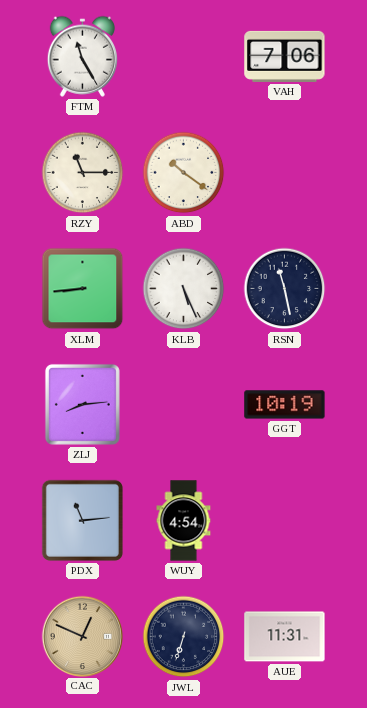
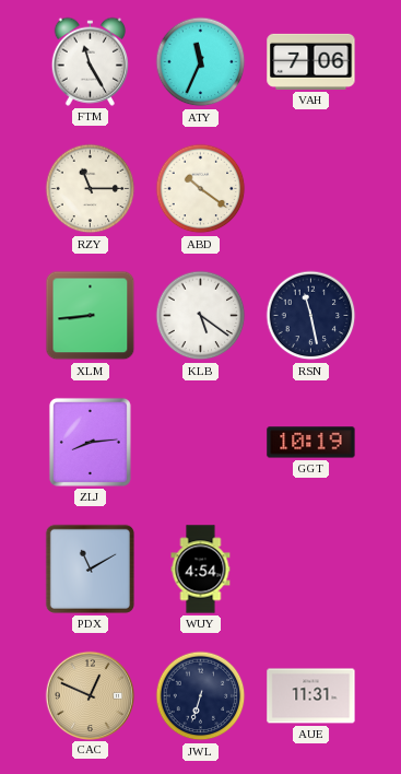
ATY: none -> 11:34 (201, 62)
KLB: 5:26 -> 5:21 (201, 316)
PDX: 11:14 -> 11:10 (90, 568)
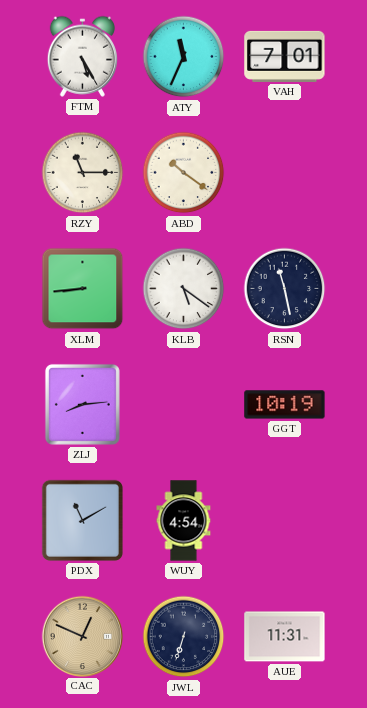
FTM: 11:25 -> 5:25 (82, 56)
VAH: 7:06 -> 7:01 (285, 56)
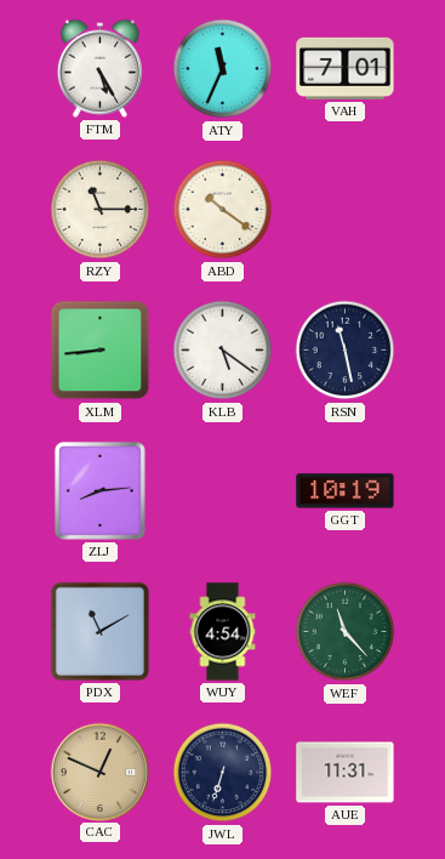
WEF: none -> 11:23 (346, 632)
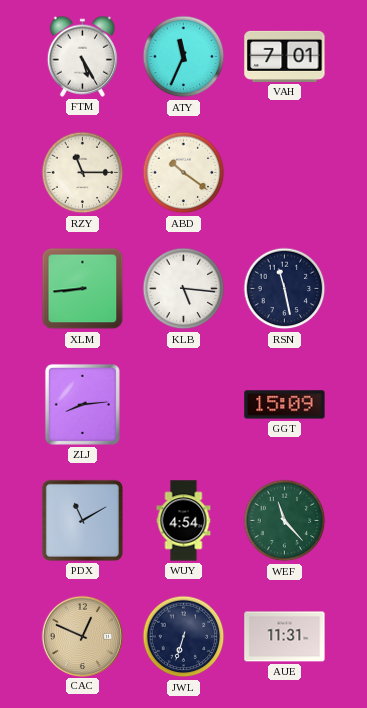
KLB: 5:21 -> 5:16 (184, 289)
GGT: 10:19 -> 15:09 (285, 405)
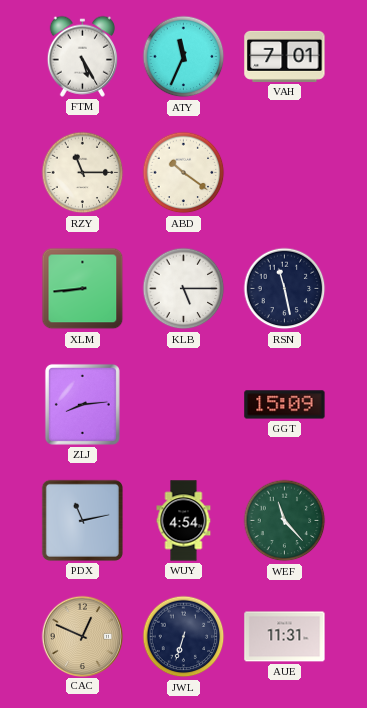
KLB: 5:16 -> 5:15 (184, 289)
PDX: 11:10 -> 11:13 (82, 520)
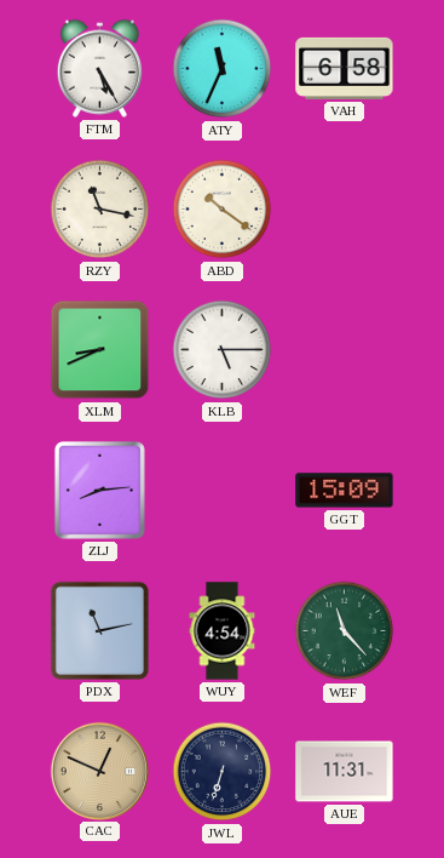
VAH: 7:01 -> 6:58 (345, 68)
RZY: 11:15 -> 11:17 (100, 210)
XLM: 8:44 -> 8:41 (100, 350)
RSN: 11:28 -> none (285, 289)
